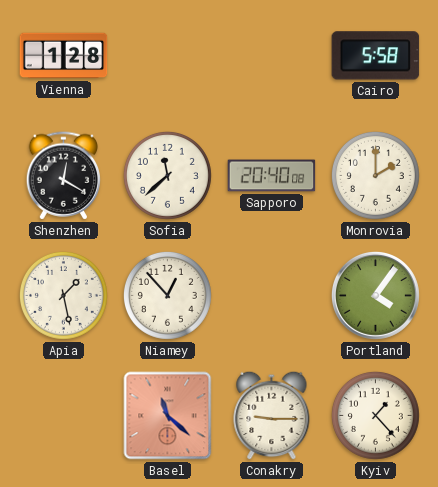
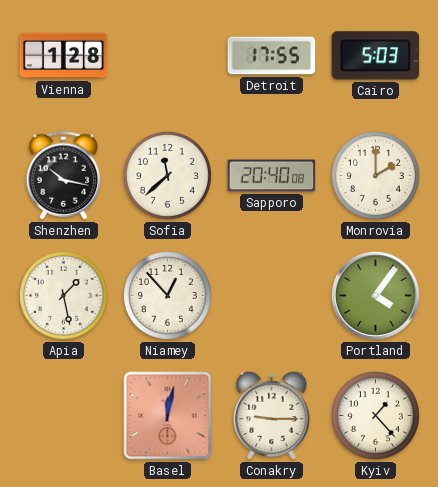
Detroit: none -> 17:55 (272, 56)
Cairo: 5:58 -> 5:03 (376, 56)
Shenzhen: 12:20 -> 10:17 (64, 176)
Basel: 11:22 -> 12:02 (168, 416)
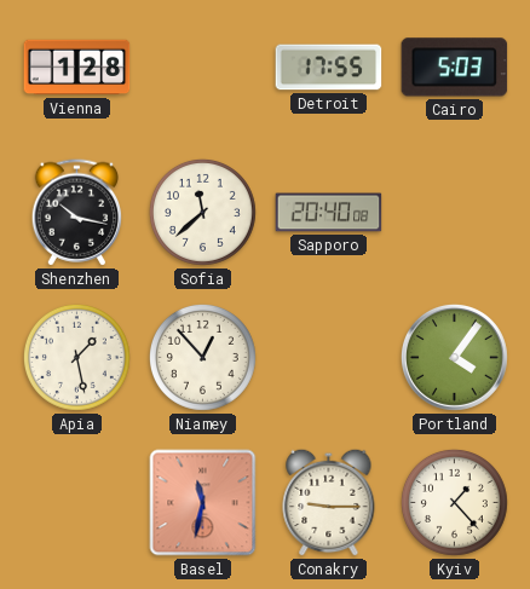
Monrovia: 2:00 -> none (375, 175)
Basel: 12:02 -> 11:32 (203, 503)
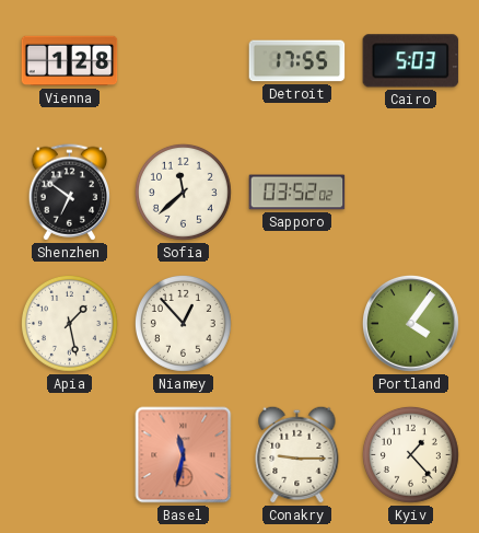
Shenzhen: 10:17 -> 6:51 (70, 193)
Sapporo: 20:40 -> 03:52 (297, 193)
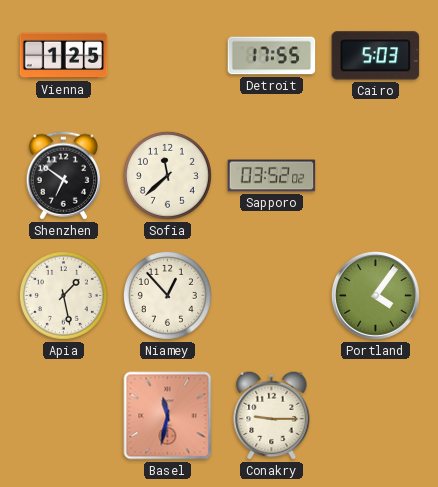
Vienna: 1:28 -> 1:25 (64, 56)
Kyiv: 1:23 -> none (410, 454)
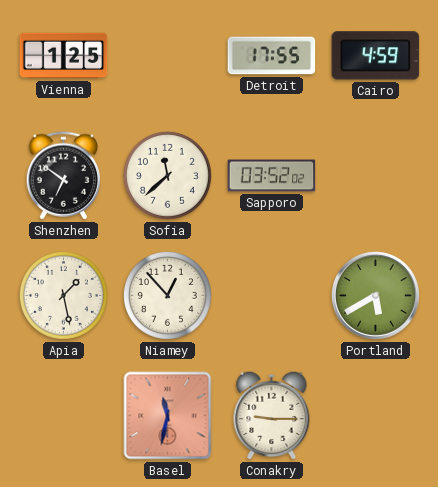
Cairo: 5:03 -> 4:59 (376, 56)
Portland: 4:06 -> 5:40 (375, 295)
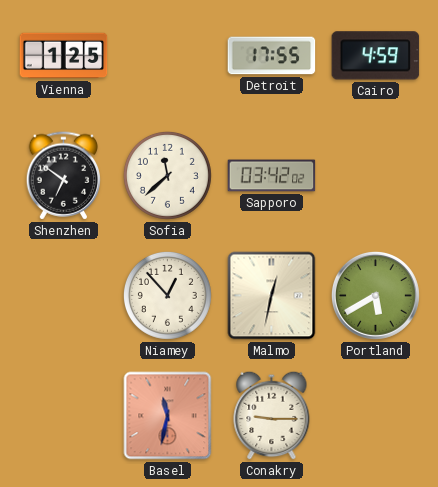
Sapporo: 03:52 -> 03:42 (272, 176)
Apia: 1:28 -> none (63, 295)
Malmo: none -> 12:32 (272, 296)
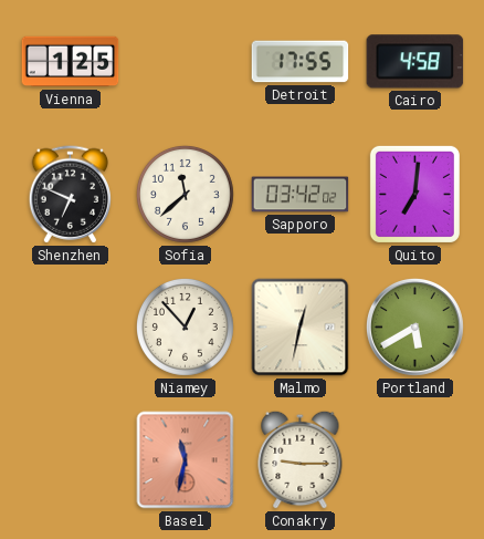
Cairo: 4:59 -> 4:58 (415, 62)
Shenzhen: 6:51 -> 6:49 (71, 195)
Quito: none -> 7:01 (414, 194)
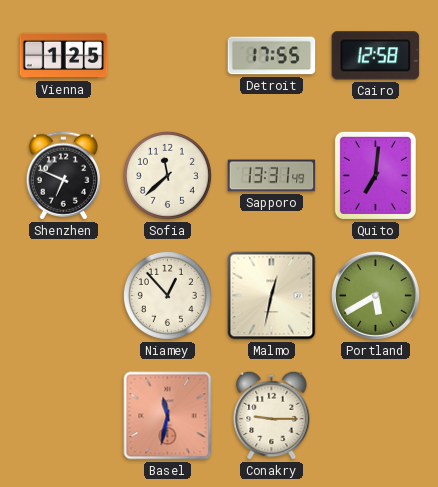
Cairo: 4:58 -> 12:58 (376, 56)
Sapporo: 03:42 -> 13:31 (272, 176)
